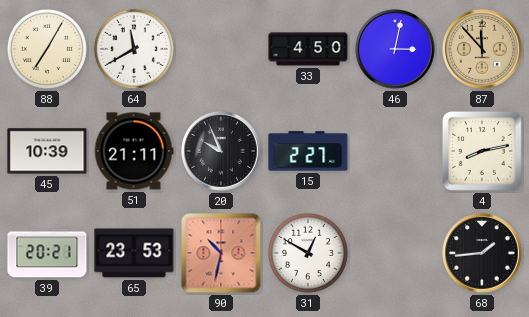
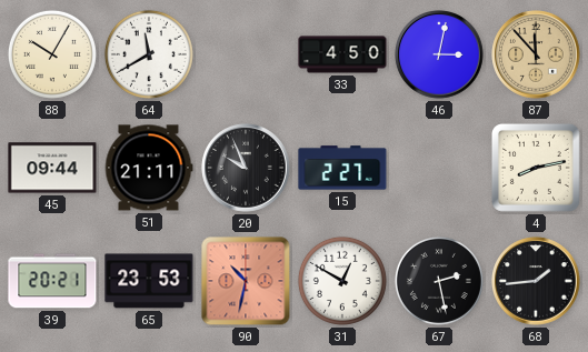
88: 7:05 -> 10:05 (52, 54)
45: 10:39 -> 09:44 (52, 168)
67: none -> 2:28 (439, 281)
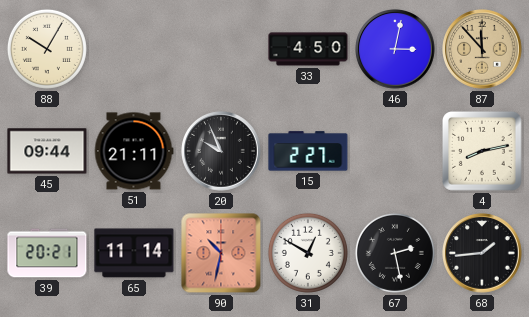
64: 11:40 -> none (149, 54)
65: 23:53 -> 11:14 (134, 253)
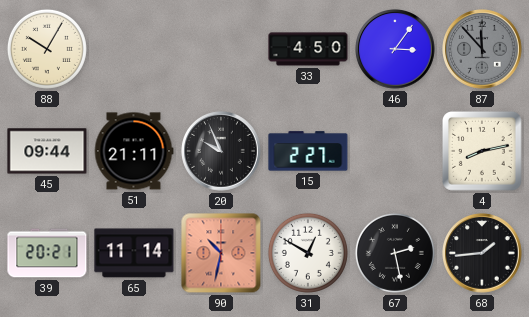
46: 3:02 -> 3:06 (395, 49)
87 dial: champagne -> grey (482, 49)
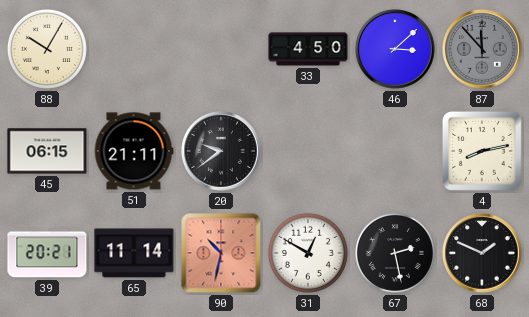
46: 3:06 -> 3:08 (395, 49)
45: 09:44 -> 06:15 (47, 151)
20: 9:56 -> 9:39 (221, 151)
15: 2:27 -> none (308, 151)
68: 1:44 -> 1:49 (482, 253)
